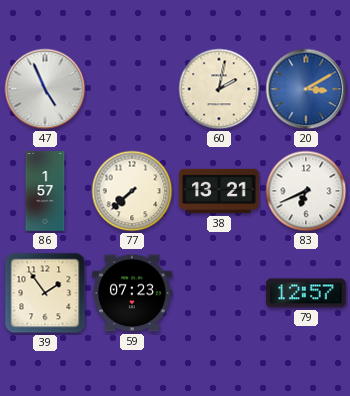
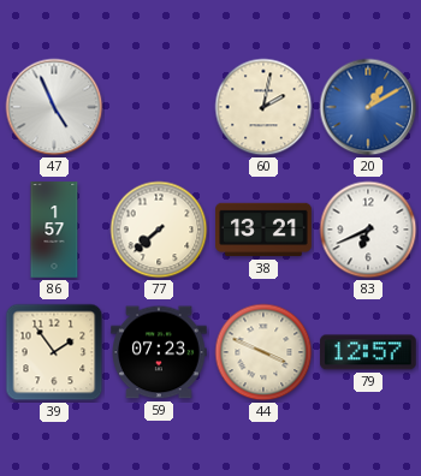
20: 3:10 -> 1:10 (368, 107)
44: none -> 3:49 (263, 352)
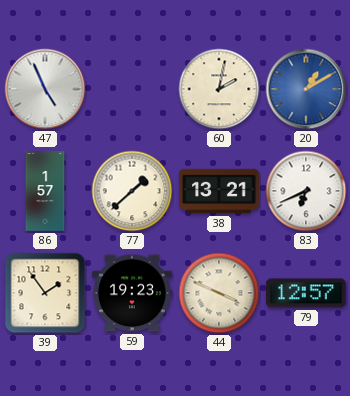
77: 7:38 -> 1:38 (132, 191)
59: 07:23 -> 19:23 (132, 293)
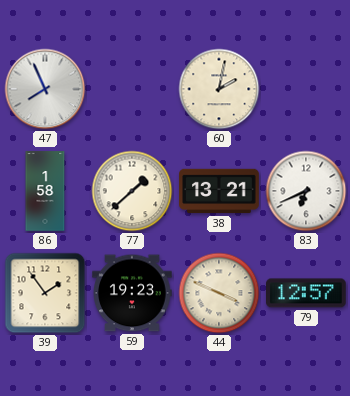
47: 4:56 -> 7:56 (45, 89)
20: 1:10 -> none (306, 89)
86: 1:57 -> 1:58 (45, 191)
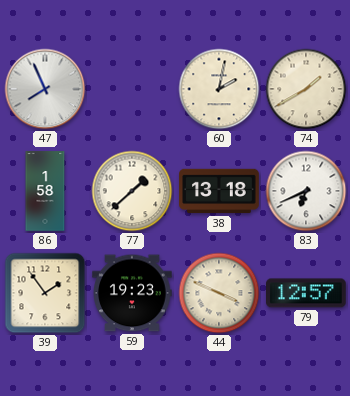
74: none -> 1:40 (306, 89)
38: 13:21 -> 13:18 (219, 191)
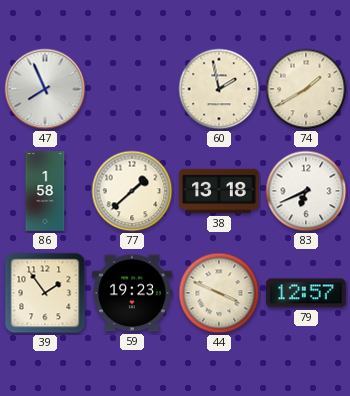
60: 2:02 -> 1:58 (219, 89)
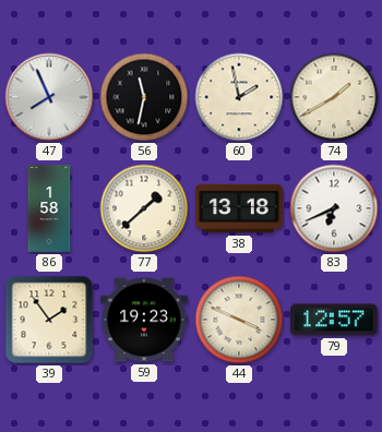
56: none -> 11:32 (144, 97)
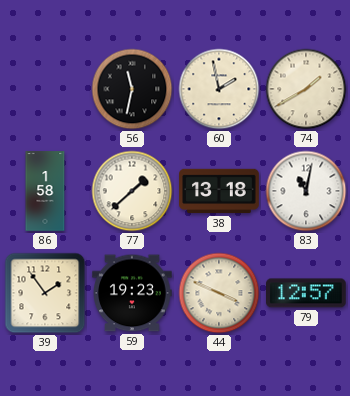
47: 7:56 -> none (49, 97)
83: 6:41 -> 11:02 (306, 191)
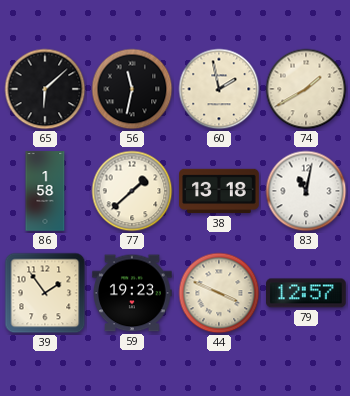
65: none -> 6:08 (45, 89)
